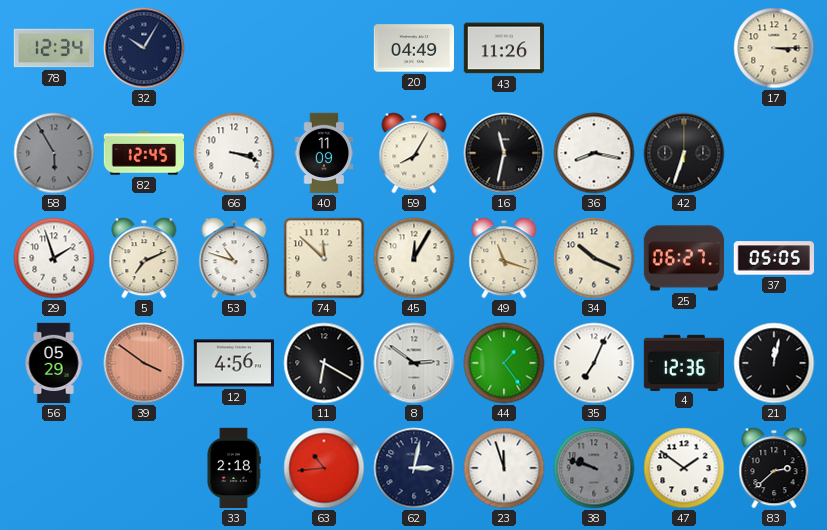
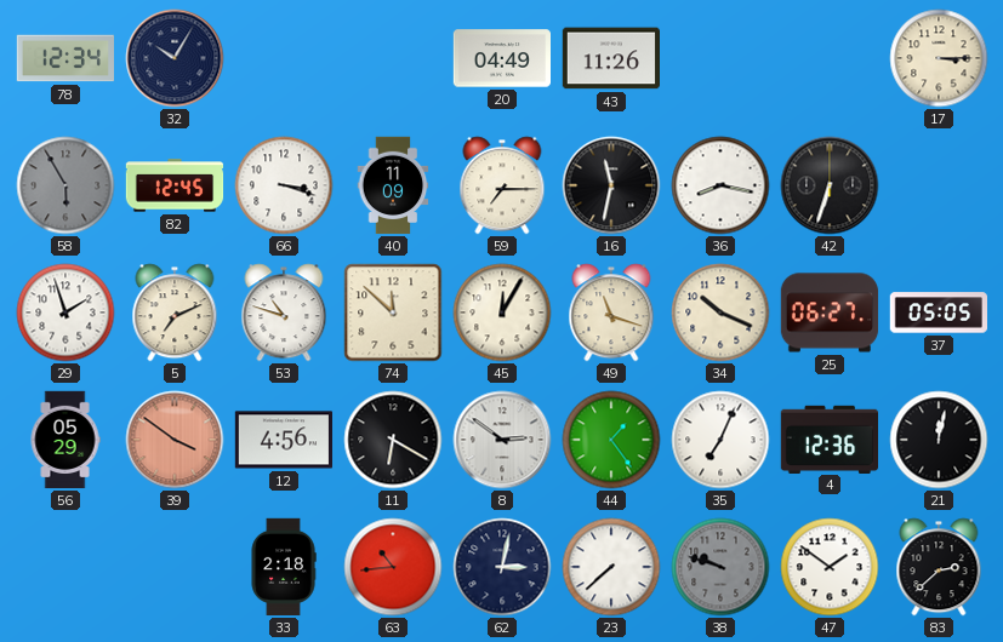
59: 8:05 -> 7:15 (502, 185)
23: 11:57 -> 7:38 (611, 567)
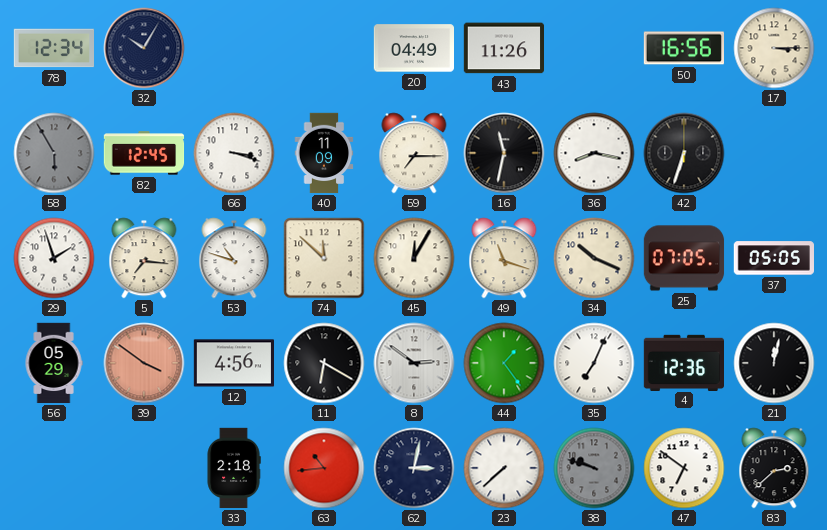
50: none -> 16:56 (683, 48)
5: 7:11 -> 7:16 (144, 258)
25: 06:27 -> 07:05 (684, 258)
47: 1:51 -> 6:51 (684, 468)
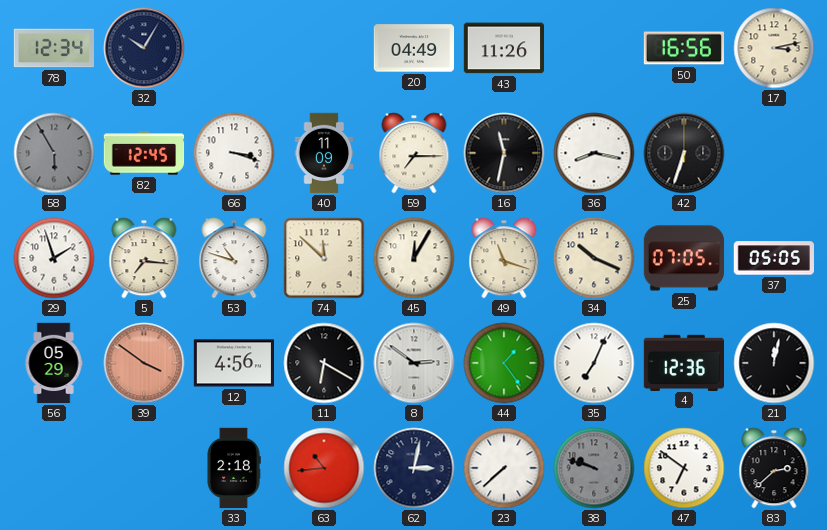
17: 3:15 -> 3:13 (774, 48)
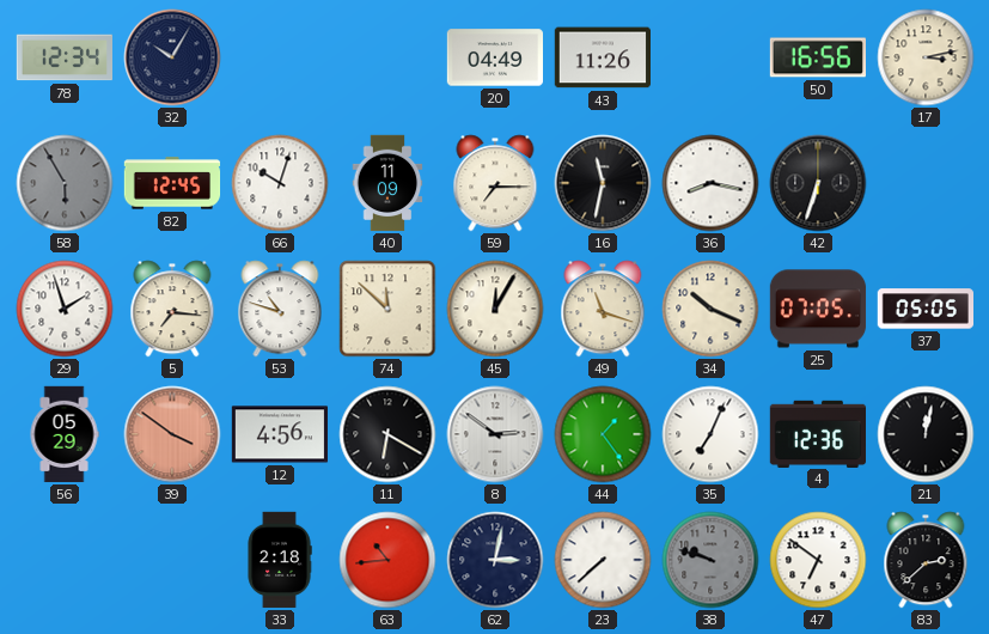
66: 3:18 -> 10:03 (280, 183)
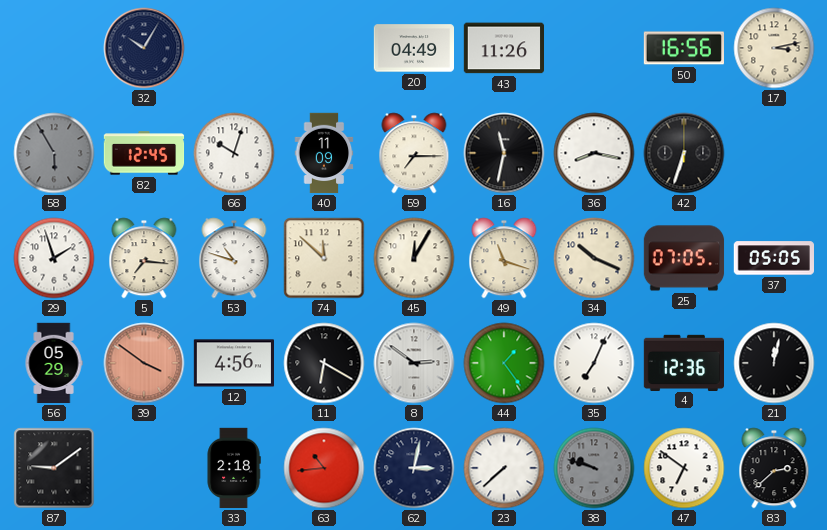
78: 12:34 -> none (65, 57)
87: none -> 9:09 (54, 468)
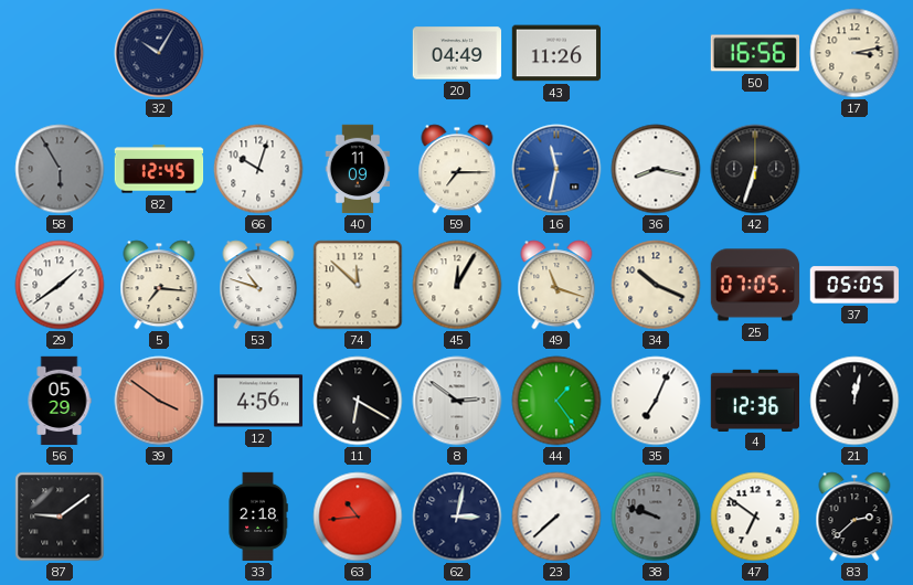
16 dial: black -> blue (556, 169)
29: 1:57 -> 1:39 (60, 285)
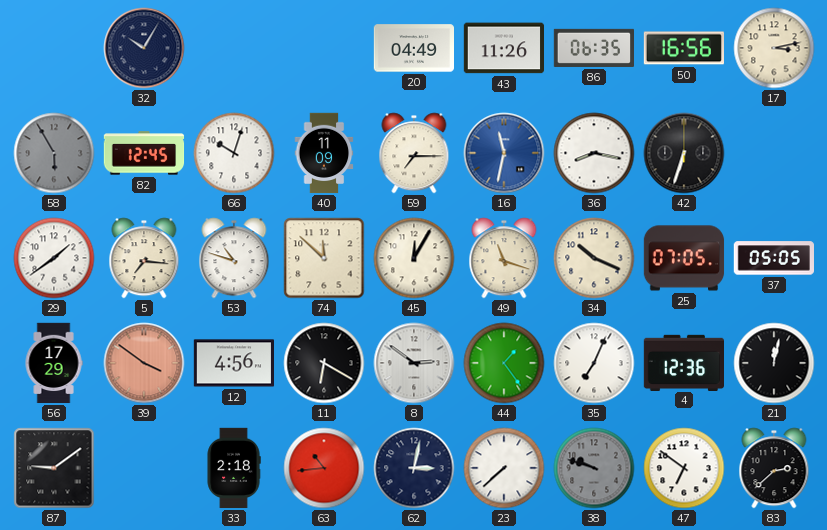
86: none -> 06:35 (593, 48)
56: 05:29 -> 17:29 (54, 363)
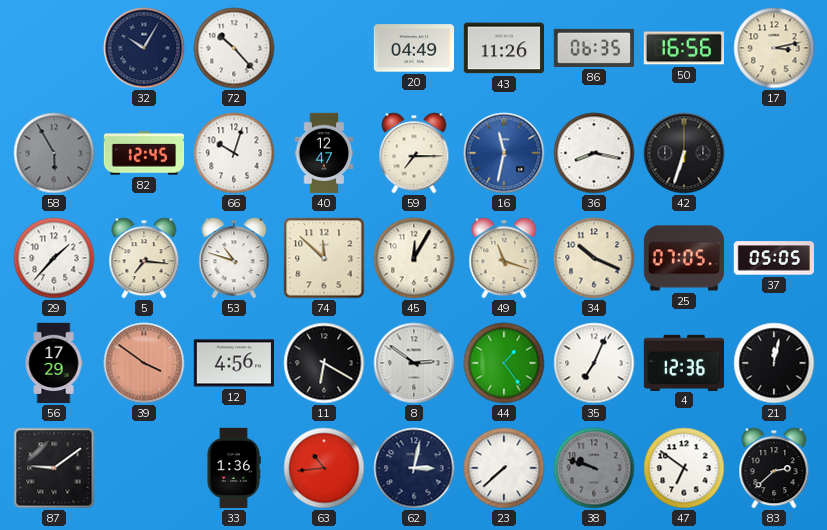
72: none -> 10:23 (234, 48)
40: 11:09 -> 12:47 (324, 153)
29: 1:39 -> 1:37 (54, 258)
33: 2:18 -> 1:36 (234, 468)
